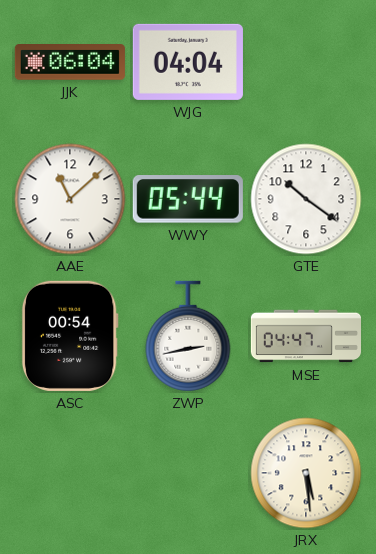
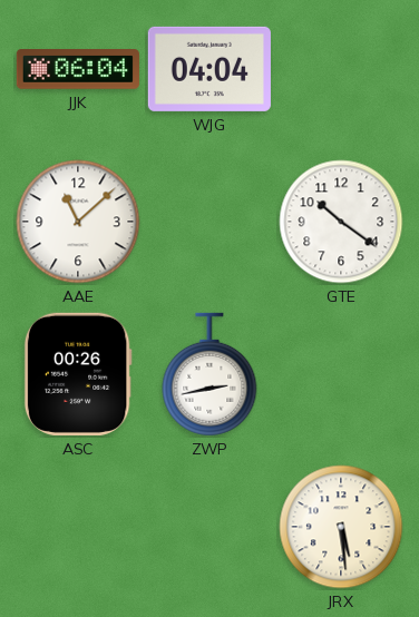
WWY: 05:44 -> none (188, 200)
ASC: 00:54 -> 00:26 (78, 374)
MSE: 04:47 -> none (305, 336)
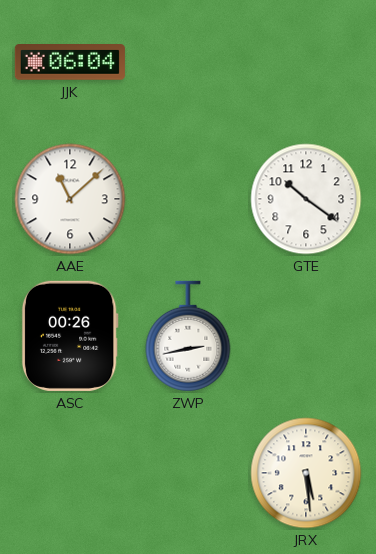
WJG: 04:04 -> none (209, 69)
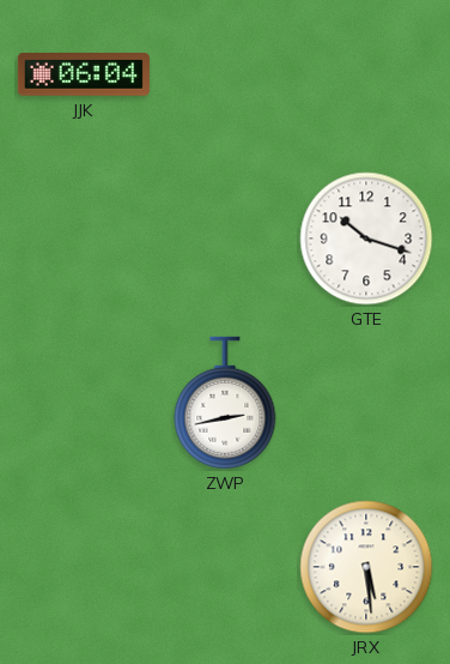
AAE: 11:08 -> none (70, 199)
GTE: 10:21 -> 10:18 (366, 239)
ASC: 00:26 -> none (70, 336)
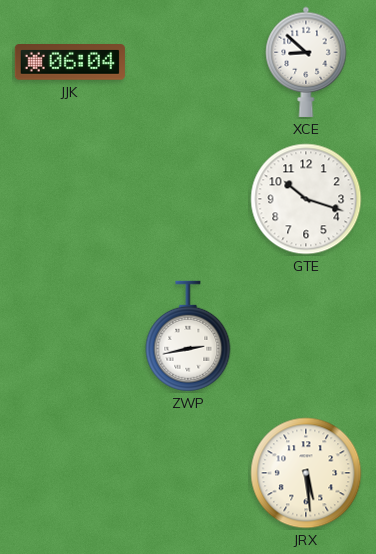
XCE: none -> 8:52 (306, 62)
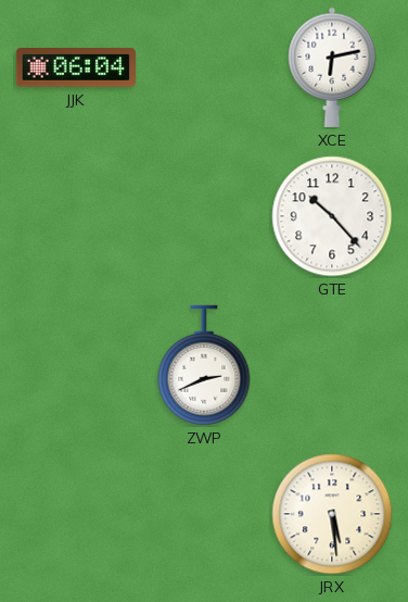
XCE: 8:52 -> 6:13 (332, 67)
GTE: 10:18 -> 10:23 (332, 216)
ZWP: 2:43 -> 2:41 (204, 365)
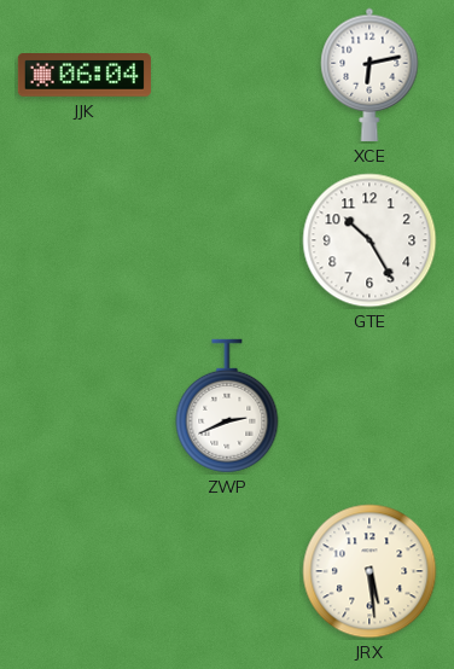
GTE: 10:23 -> 10:25 (369, 240)
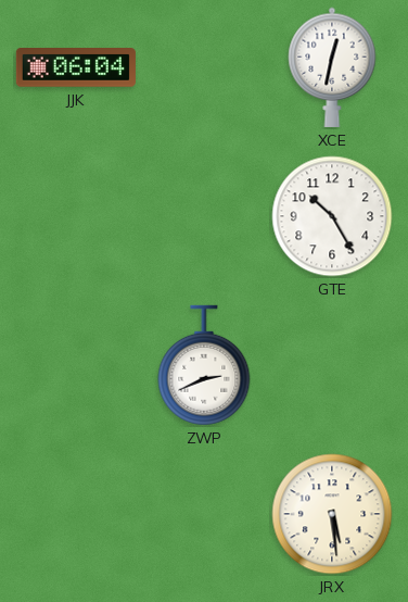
XCE: 6:13 -> 12:32 (332, 67)
